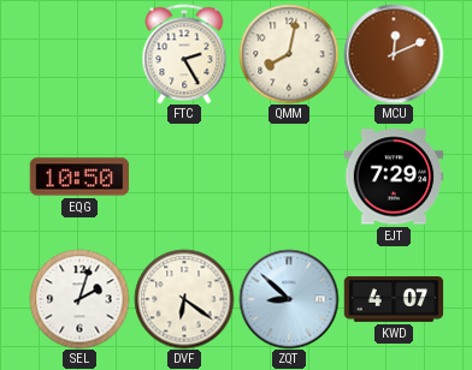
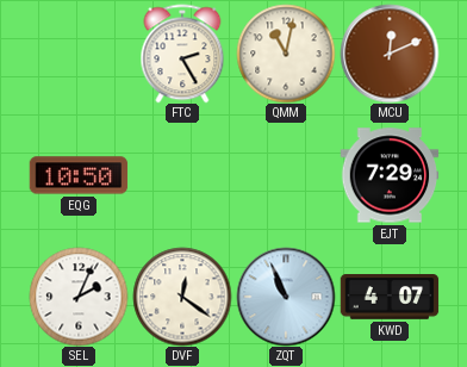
QMM: 8:02 -> 11:02 (286, 54)
SEL: 2:03 -> 2:04 (79, 297)
DVF: 6:21 -> 12:21 (182, 297)
ZQT: 8:52 -> 10:56 (286, 297)
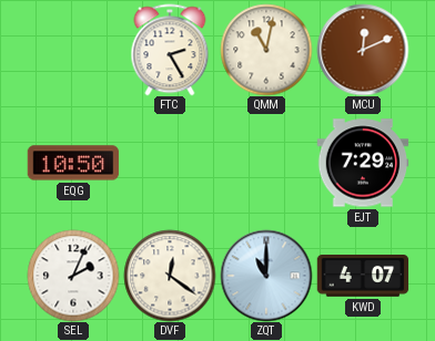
ZQT: 10:56 -> 11:00 (266, 276)
